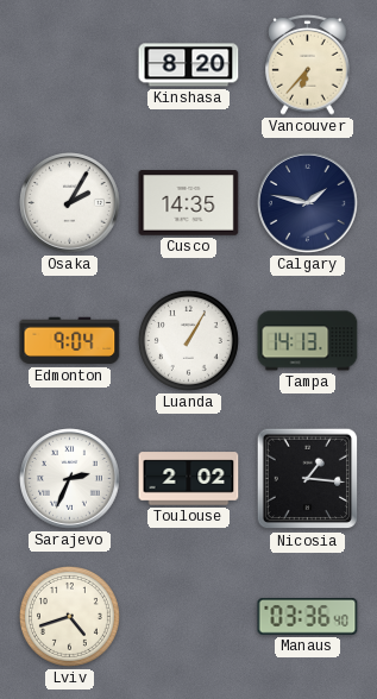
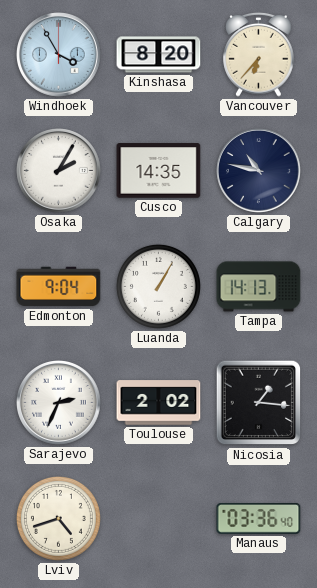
Windhoek: none -> 3:55 (59, 55)
Calgary: 1:47 -> 10:47 (259, 171)
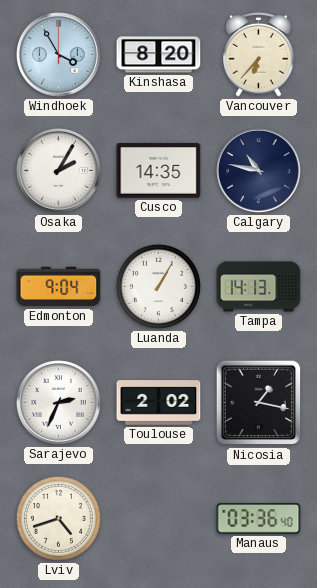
Nicosia: 1:16 -> 1:17 (259, 403)
